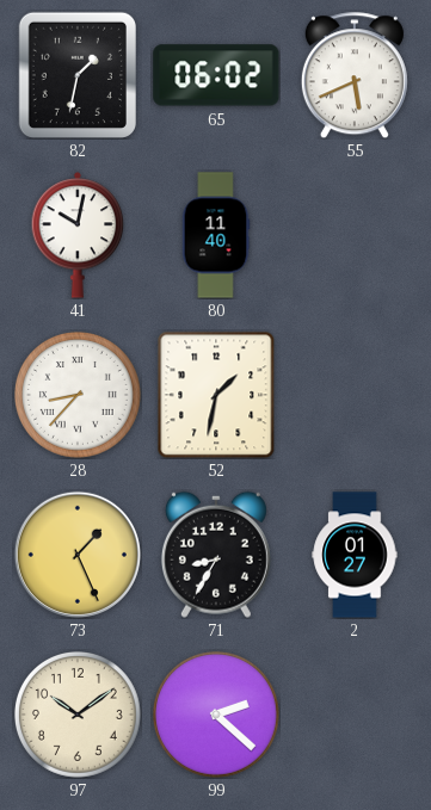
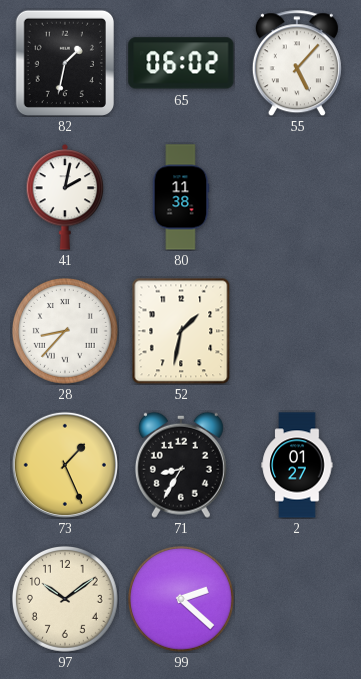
55: 5:41 -> 5:07 (297, 63)
41: 10:02 -> 2:02 (65, 197)
80: 11:40 -> 11:38 (181, 197)
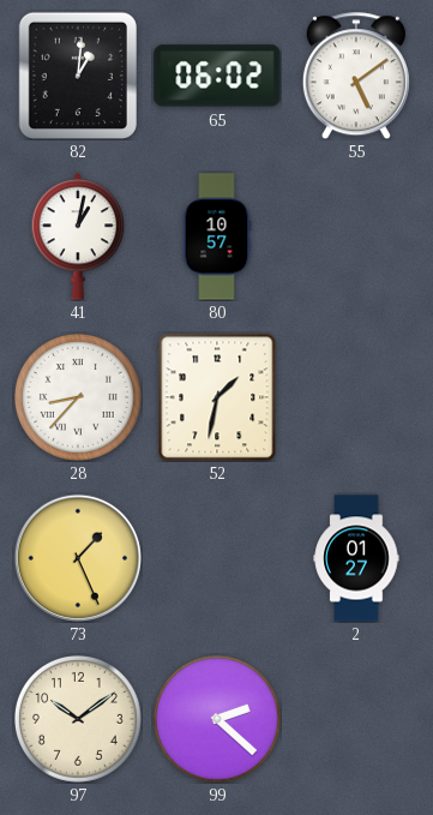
82: 1:32 -> 1:01 (77, 74)
55: 5:07 -> 5:09 (356, 76)
41: 2:02 -> 1:02 (78, 236)
80: 11:38 -> 10:57 (217, 236)
71: 8:35 -> none (181, 465)
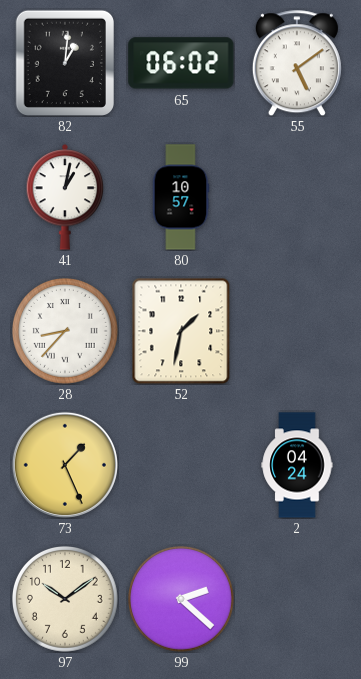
2: 01:27 -> 04:24 (297, 465)
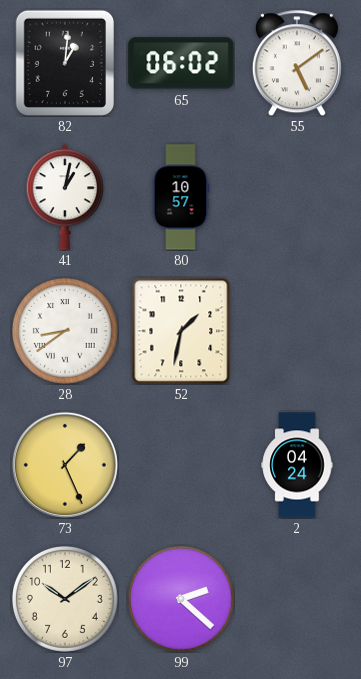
28: 8:37 -> 8:39 (66, 332)
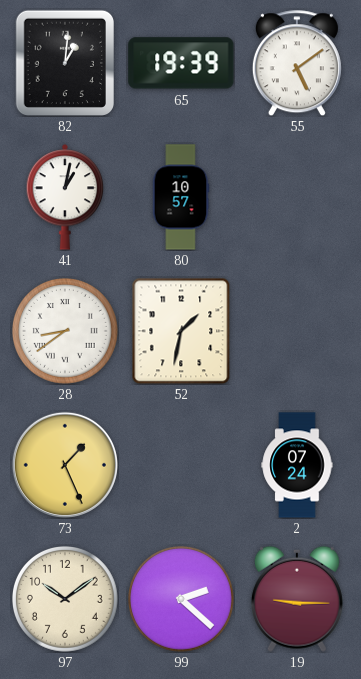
65: 06:02 -> 19:39 (181, 63)
2: 04:24 -> 07:24 (297, 465)
19: none -> 9:15 (297, 599)
